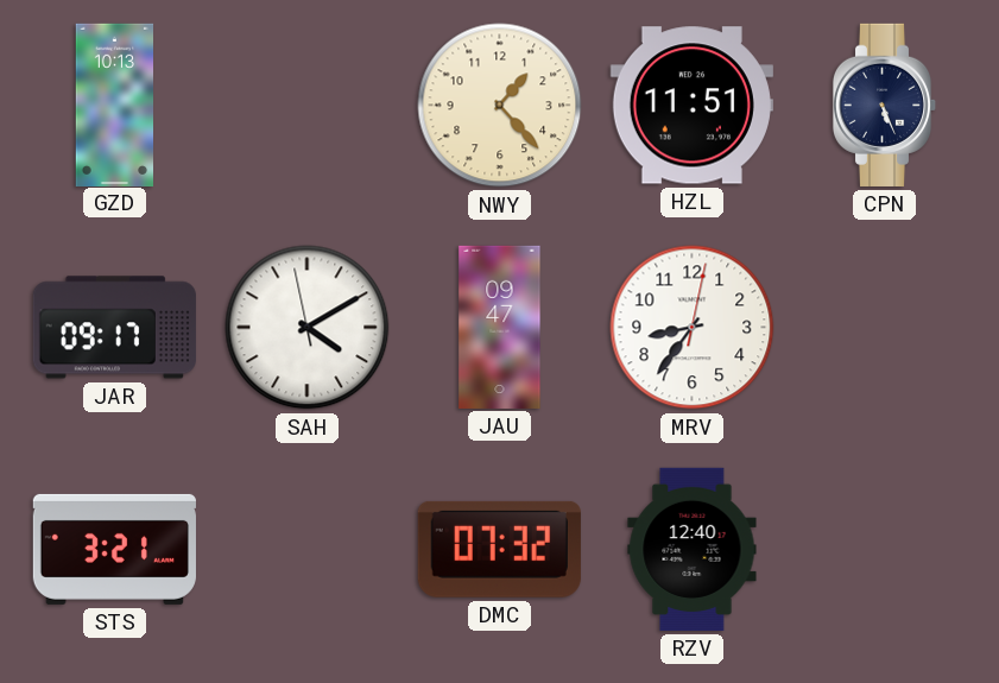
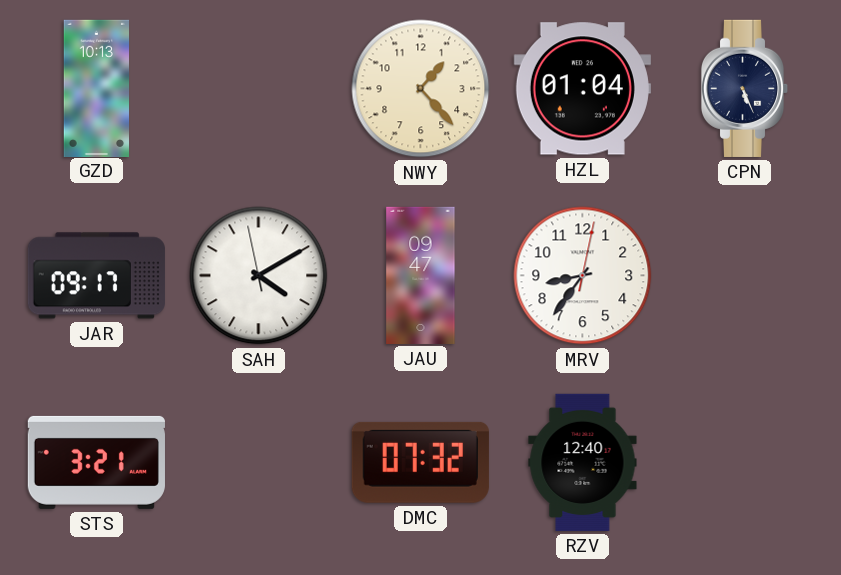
HZL: 11:51 -> 01:04 (582, 89)
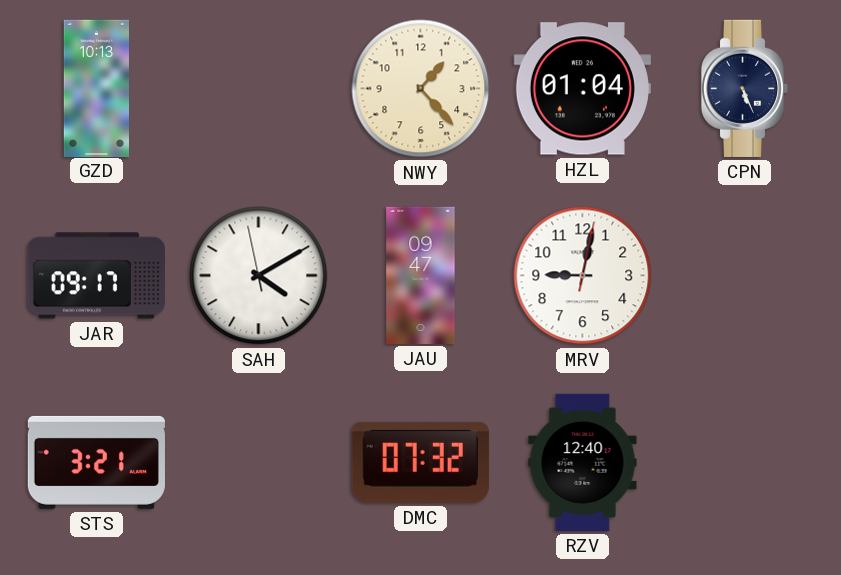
MRV: 8:36 -> 9:02 (583, 276)
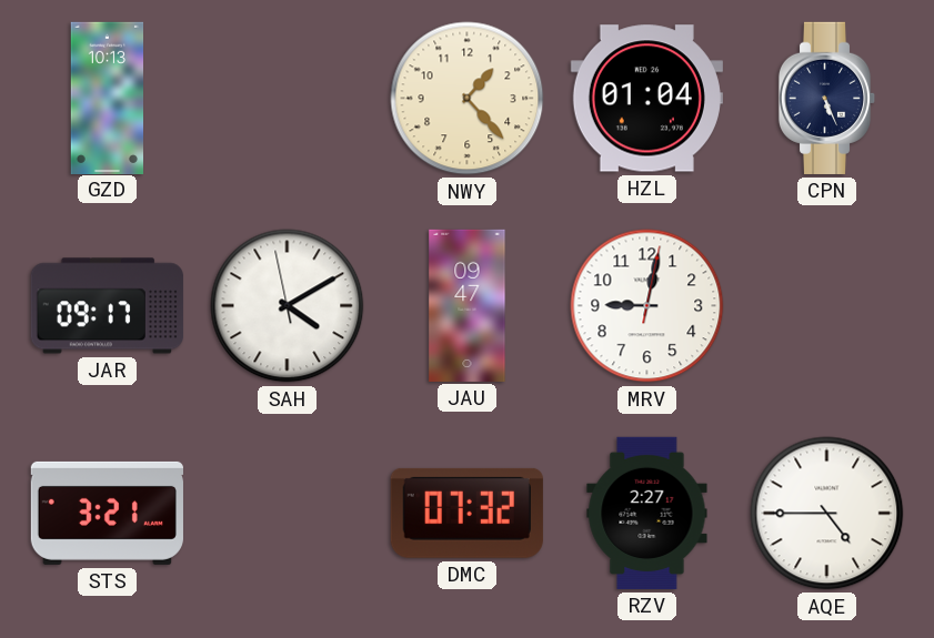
RZV: 12:40 -> 2:27 (647, 513)
AQE: none -> 4:45 (827, 514)
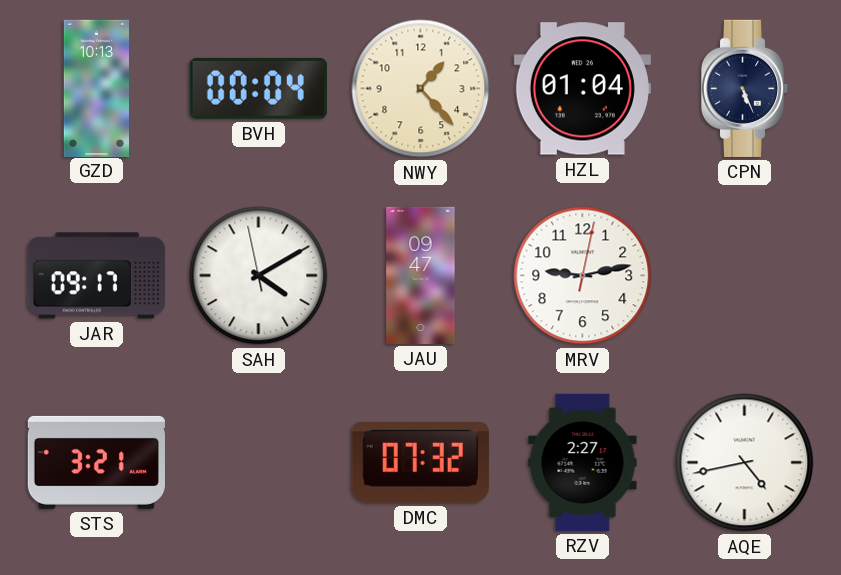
BVH: none -> 00:04 (258, 88)
MRV: 9:02 -> 9:13 (583, 276)
AQE: 4:45 -> 4:43 (745, 463)
